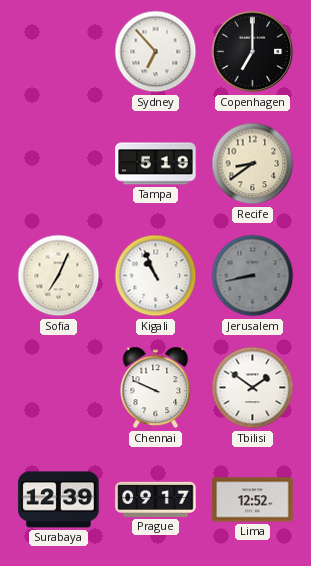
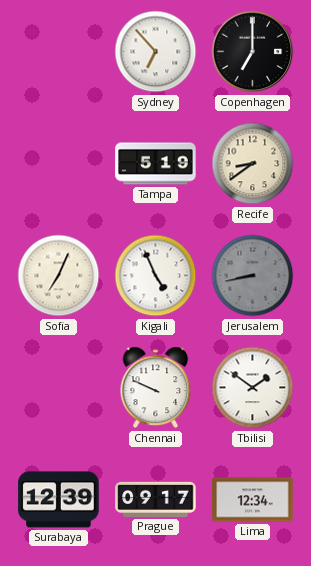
Kigali: 10:56 -> 4:56 (156, 276)
Lima: 12:52 -> 12:34 (253, 500)
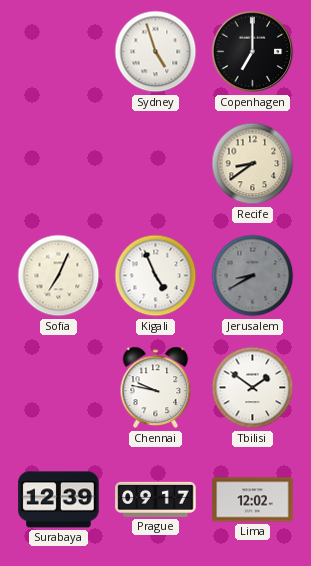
Sydney: 6:53 -> 4:57 (156, 52)
Tampa: 5:19 -> none (156, 164)
Jerusalem: 8:43 -> 8:40 (253, 276)
Chennai: 9:49 -> 9:47 (156, 388)
Lima: 12:34 -> 12:02 (253, 500)
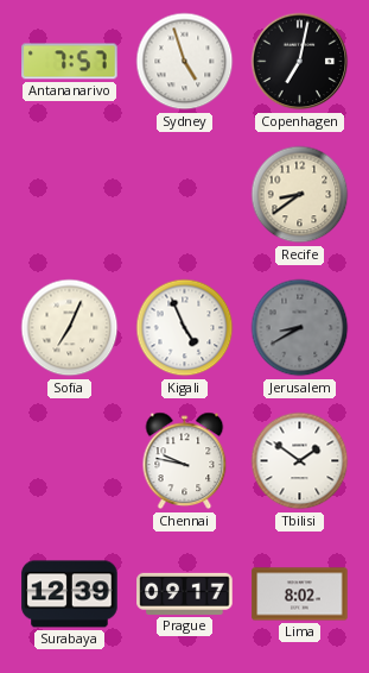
Antananarivo: none -> 7:57 (70, 62)
Copenhagen: 7:00 -> 7:02 (300, 62)
Lima: 12:02 -> 8:02 (300, 595)
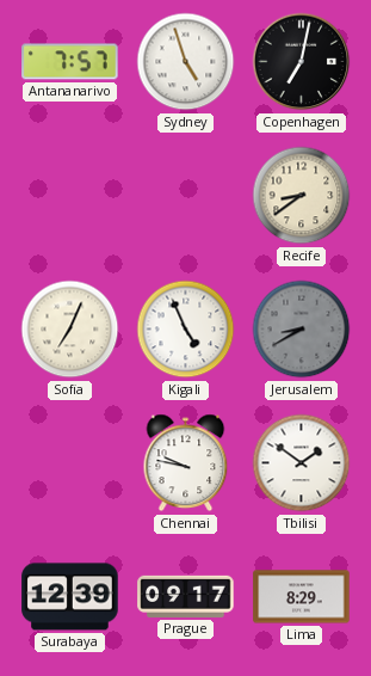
Lima: 8:02 -> 8:29 (302, 597)
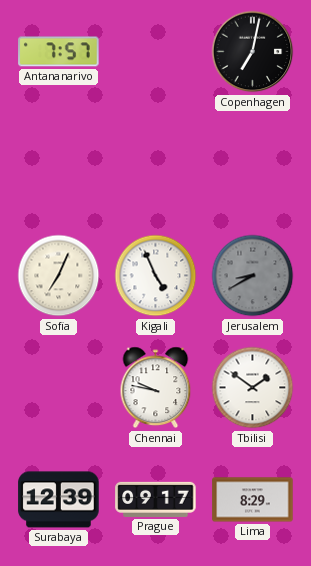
Sydney: 4:57 -> none (186, 62)
Recife: 8:39 -> none (302, 196)
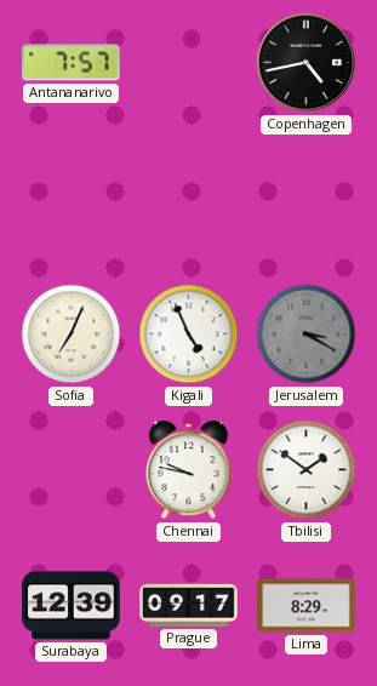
Copenhagen: 7:02 -> 4:43 (307, 63)
Jerusalem: 8:40 -> 3:20 (307, 335)
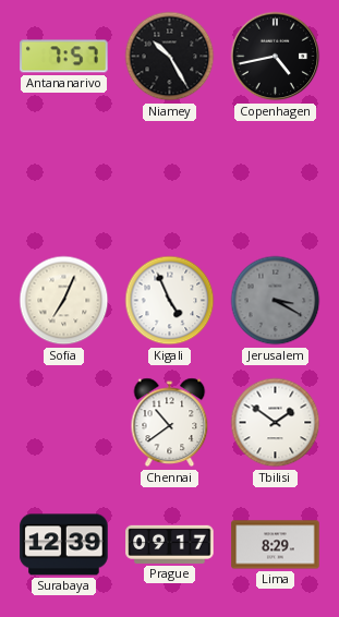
Niamey: none -> 10:25 (170, 57)
Chennai: 9:47 -> 10:39 (170, 423)
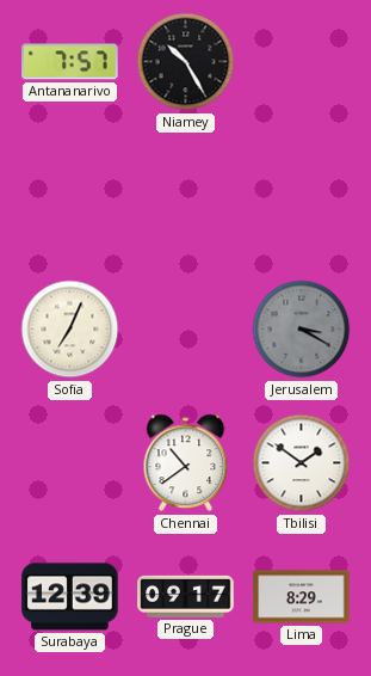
Copenhagen: 4:43 -> none (276, 57)
Kigali: 4:56 -> none (170, 301)
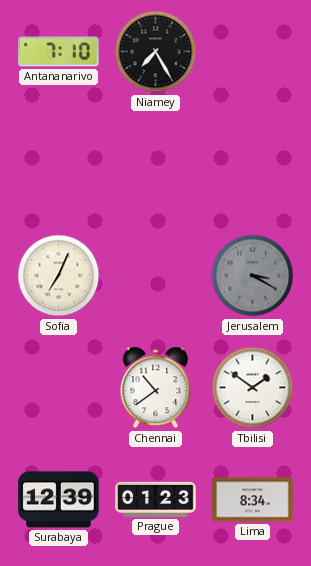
Antananarivo: 7:57 -> 7:10 (59, 52)
Niamey: 10:25 -> 7:25 (156, 52)
Prague: 09:17 -> 01:23 (156, 499)
Lima: 8:29 -> 8:34 (253, 500)
